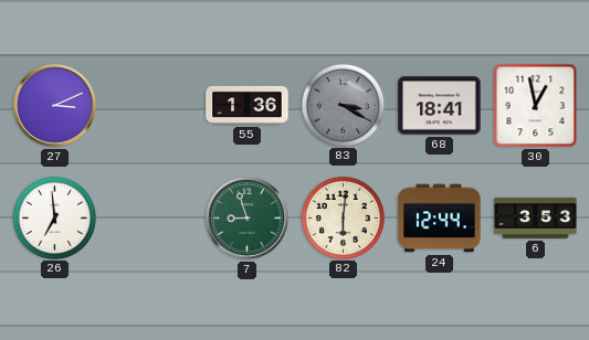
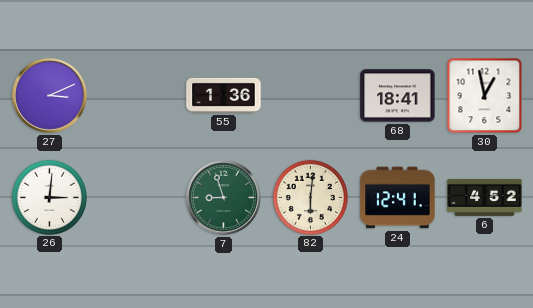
83: 3:20 -> none (343, 105)
26: 6:59 -> 3:01 (49, 197)
24: 12:44 -> 12:41 (398, 198)
6: 3:53 -> 4:52 (485, 197)
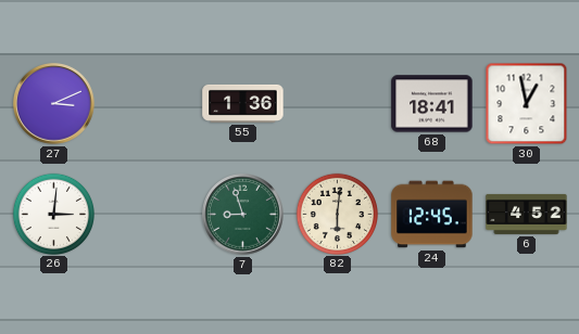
24: 12:41 -> 12:45 (432, 215)
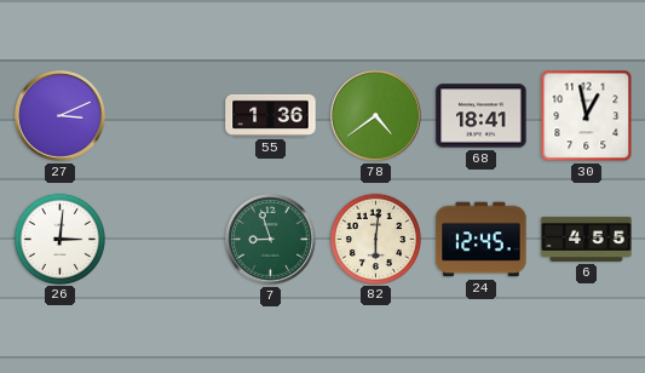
78: none -> 4:39 (376, 116)
6: 4:52 -> 4:55 (587, 239)
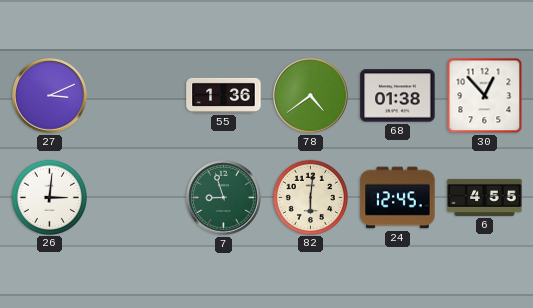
68: 18:41 -> 01:38 (398, 96)
30: 12:58 -> 12:53 (485, 96)
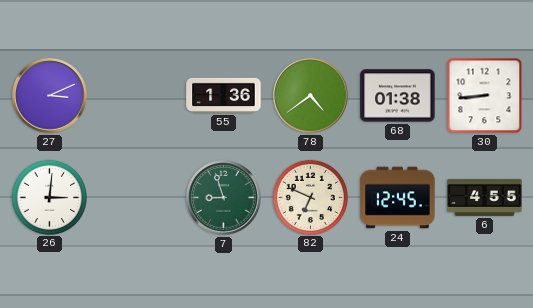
30: 12:53 -> 8:44 (485, 96)
82: 6:01 -> 6:49 (310, 197)
